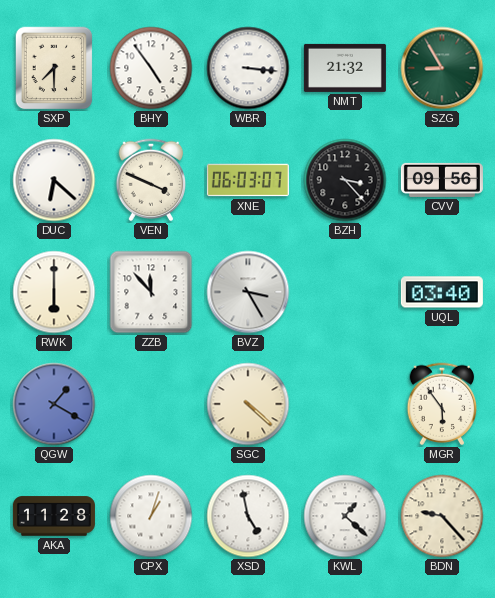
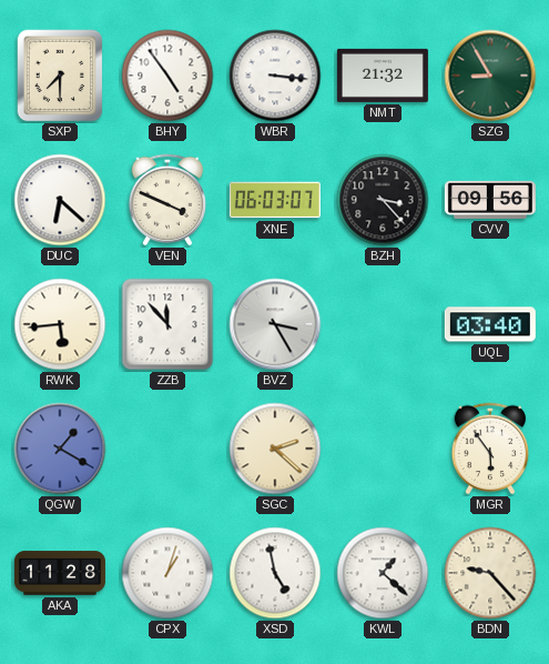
RWK: 6:00 -> 5:44 (60, 324)
SGC: 4:22 -> 2:22 (275, 449)
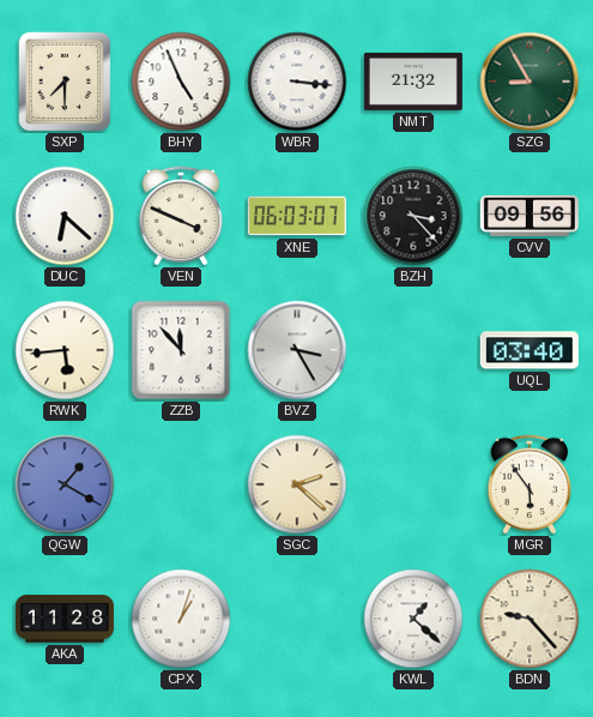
BHY: 4:54 -> 4:56 (181, 82)
XSD: 4:58 -> none (275, 573)
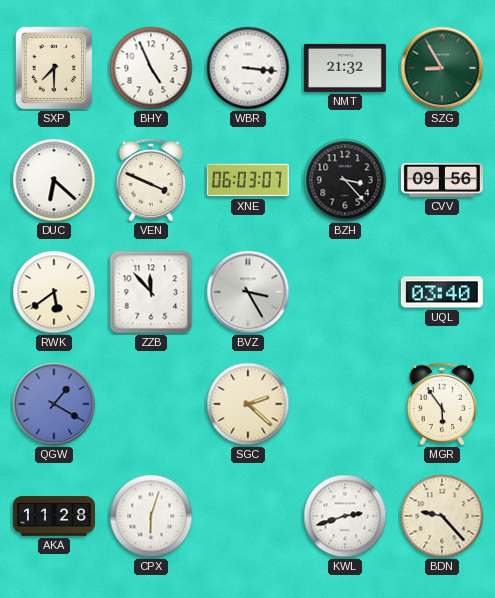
RWK: 5:44 -> 5:39 (54, 292)
CPX: 1:03 -> 6:03 (151, 516)
KWL: 1:22 -> 2:42 (345, 516)
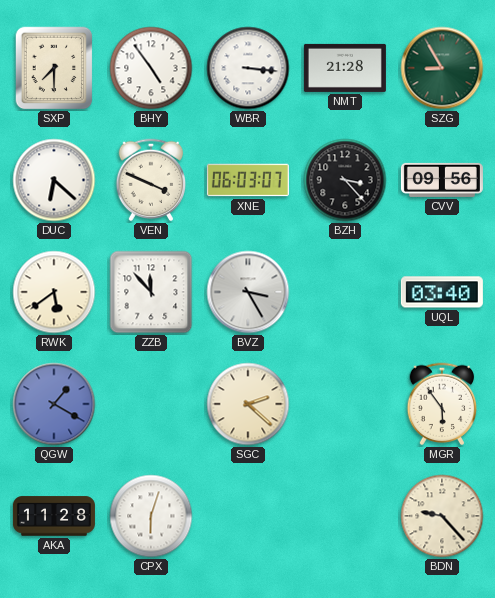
BHY: 4:56 -> 4:54 (151, 68)
NMT: 21:32 -> 21:28 (345, 68)
KWL: 2:42 -> none (345, 516)
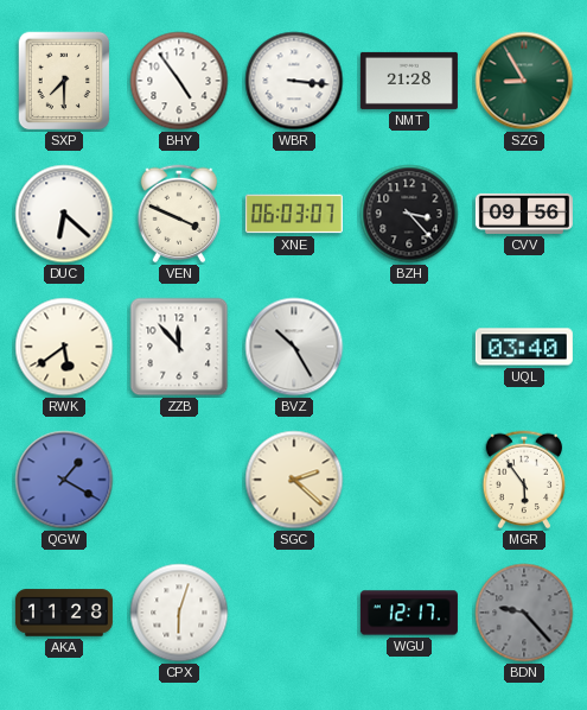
BVZ: 3:25 -> 10:25 (294, 347)
WGU: none -> 12:17 (409, 613)
BDN dial: cream -> grey (524, 613)
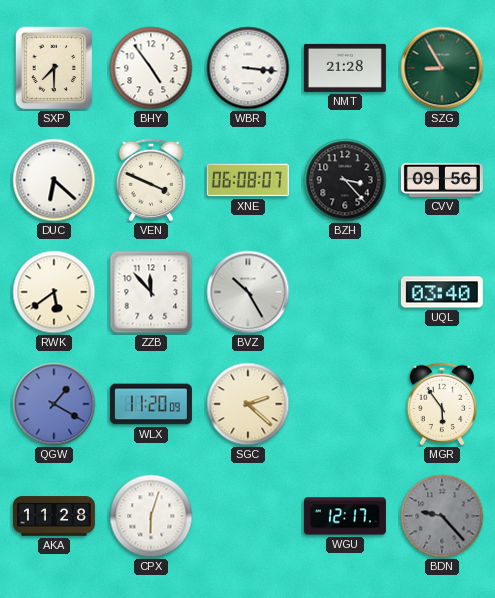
XNE: 06:03 -> 06:08 (248, 180)
WLX: none -> 11:20 (151, 404)
